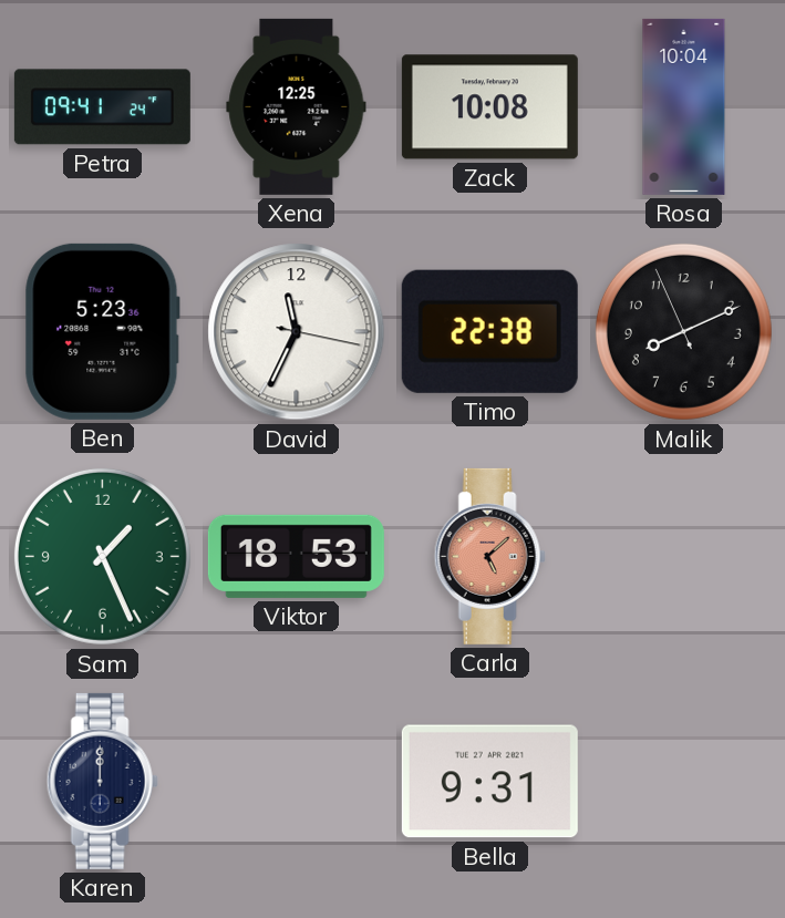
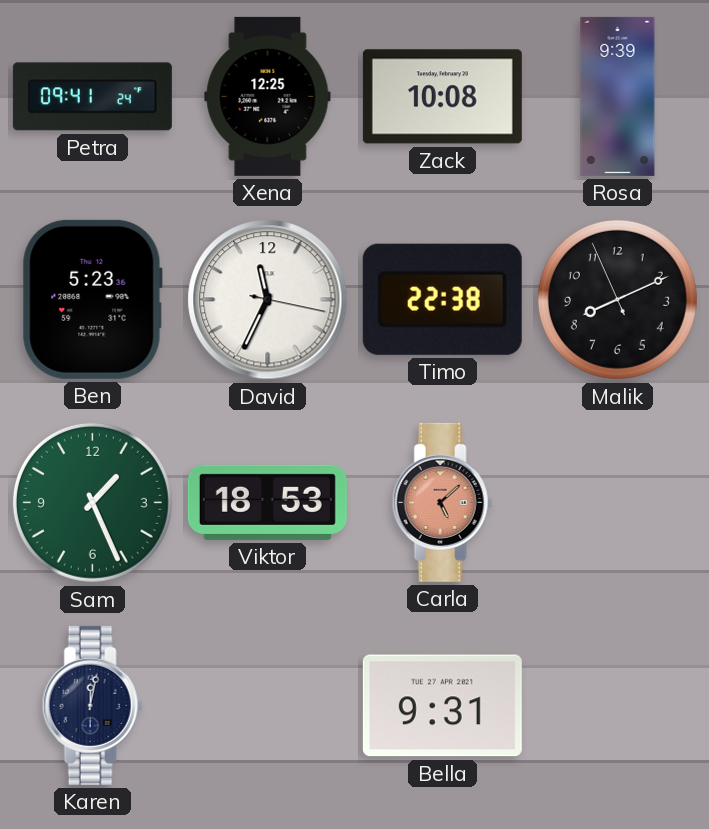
Rosa: 10:04 -> 9:39 (618, 96)
Karen: 12:00 -> 12:02 (92, 705)
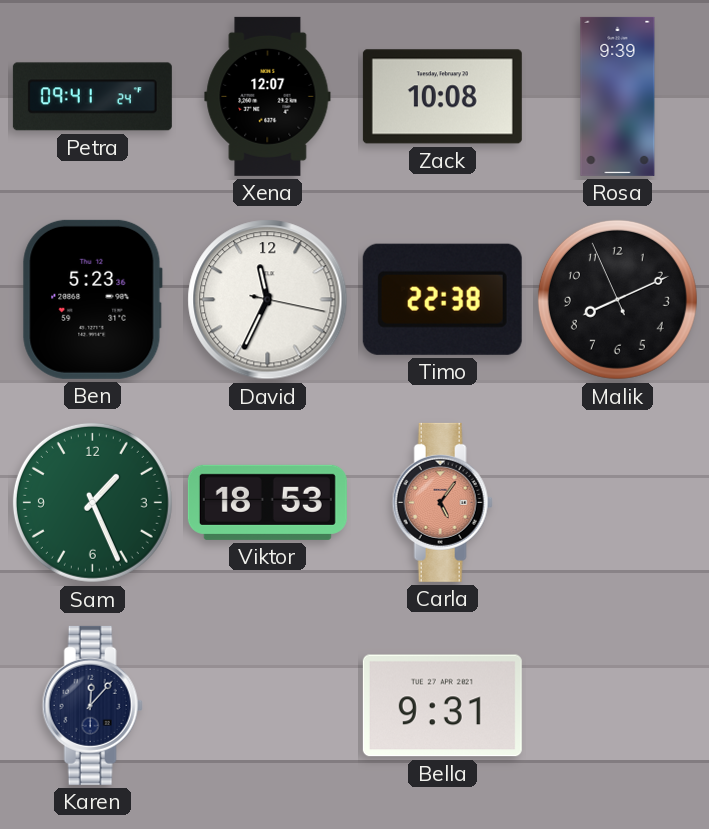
Xena: 12:25 -> 12:07 (268, 96)
Carla: 5:08 -> 5:06 (442, 502)
Karen: 12:02 -> 12:07 (92, 705)
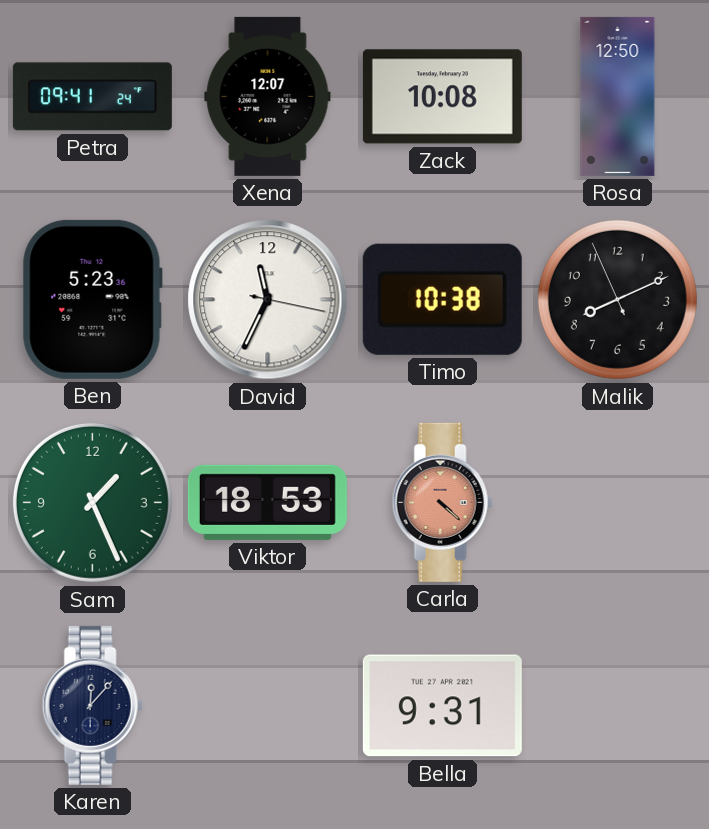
Rosa: 9:39 -> 12:50 (618, 96)
Timo: 22:38 -> 10:38 (442, 299)
Carla: 5:06 -> 4:22 (442, 502)
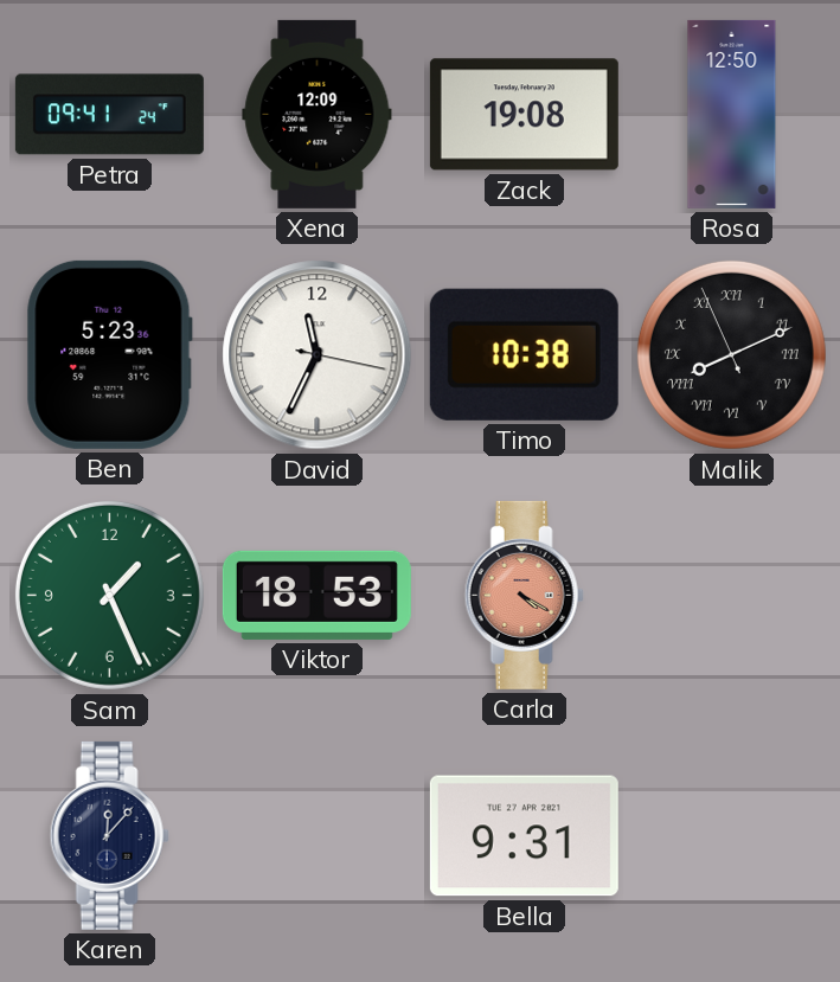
Xena: 12:07 -> 12:09 (318, 114)
Zack: 10:08 -> 19:08 (524, 115)
Malik numerals: Arabic -> Roman (731, 354)
Carla: 4:22 -> 4:20 (524, 595)
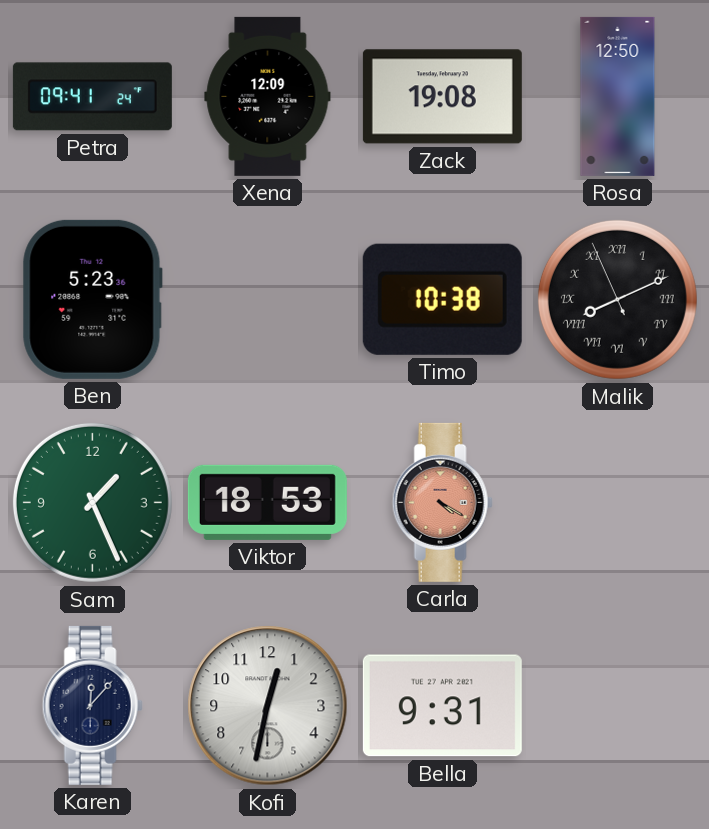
David: 11:34 -> none (318, 355)
Kofi: none -> 12:32 (268, 706)
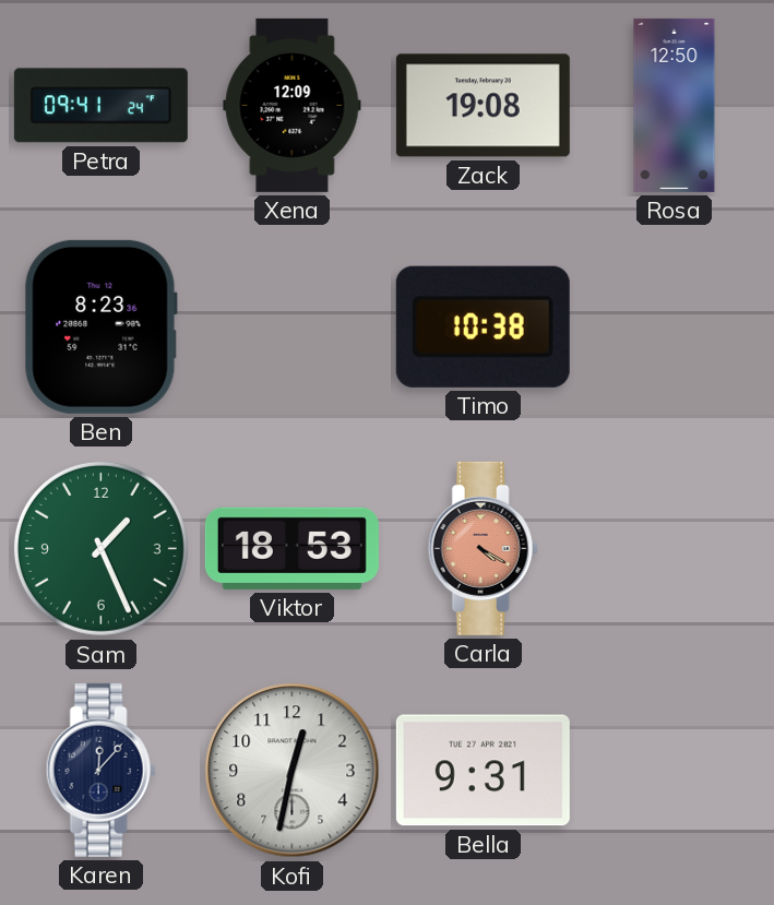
Ben: 5:23 -> 8:23 (100, 326)
Malik: 8:10 -> none (617, 299)
